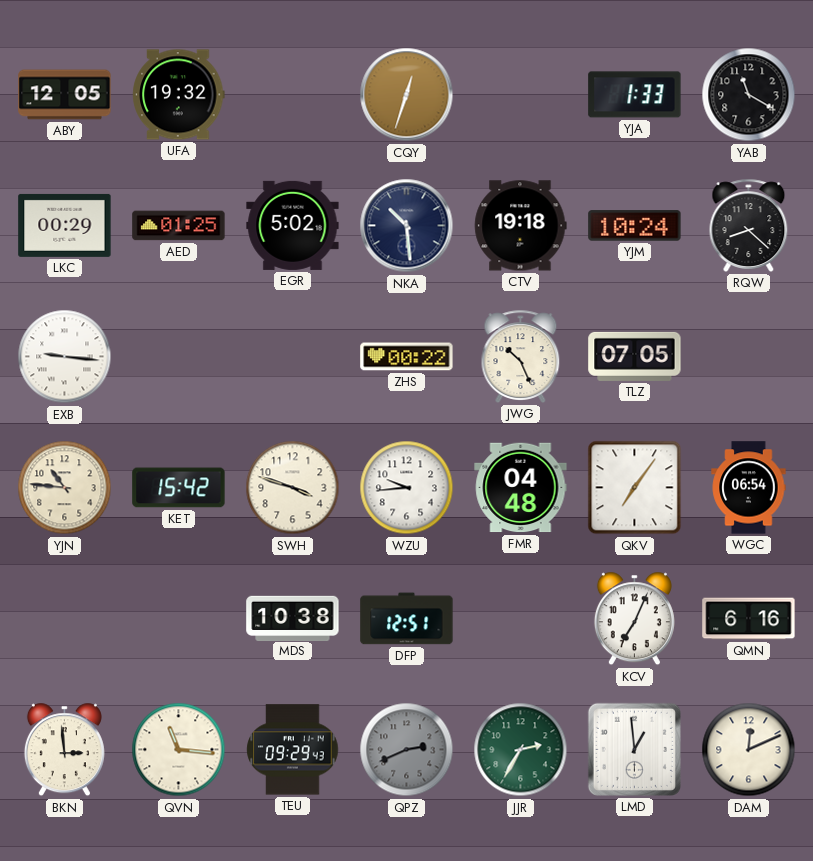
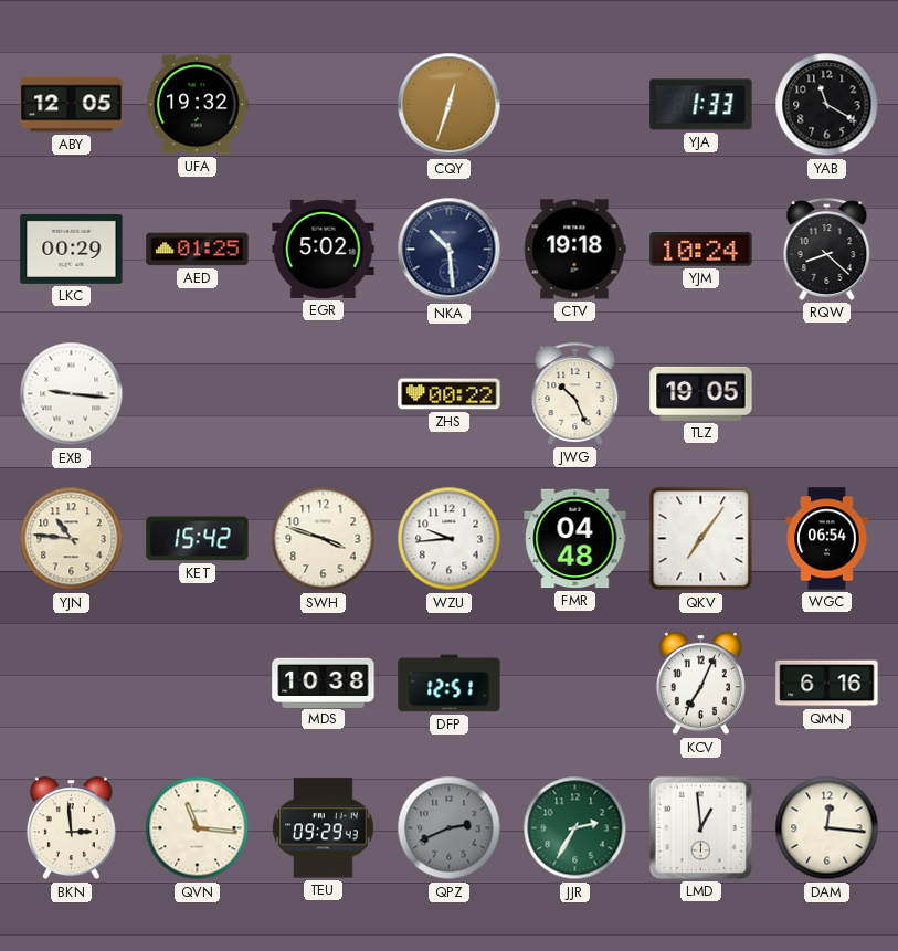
TLZ: 07:05 -> 19:05 (701, 393)
DAM: 12:11 -> 12:16 (827, 828)
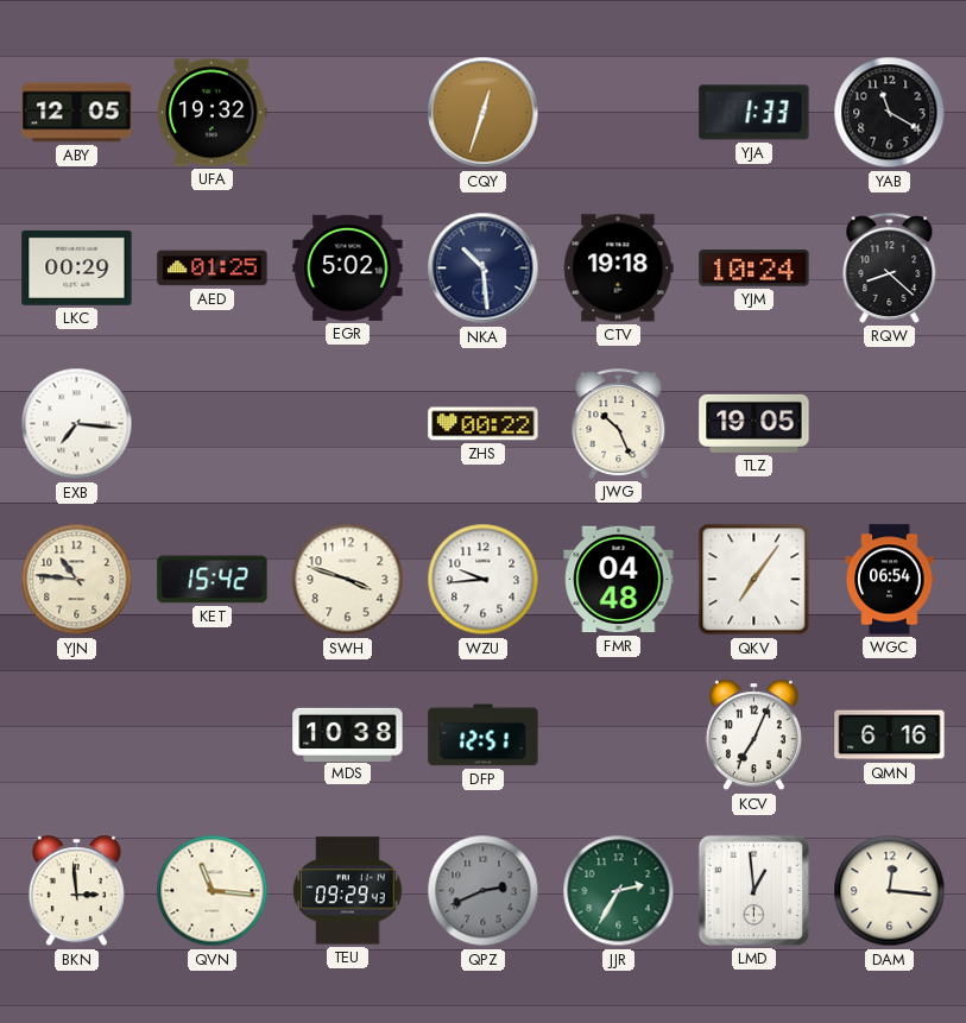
EXB: 9:16 -> 7:16 (77, 424)
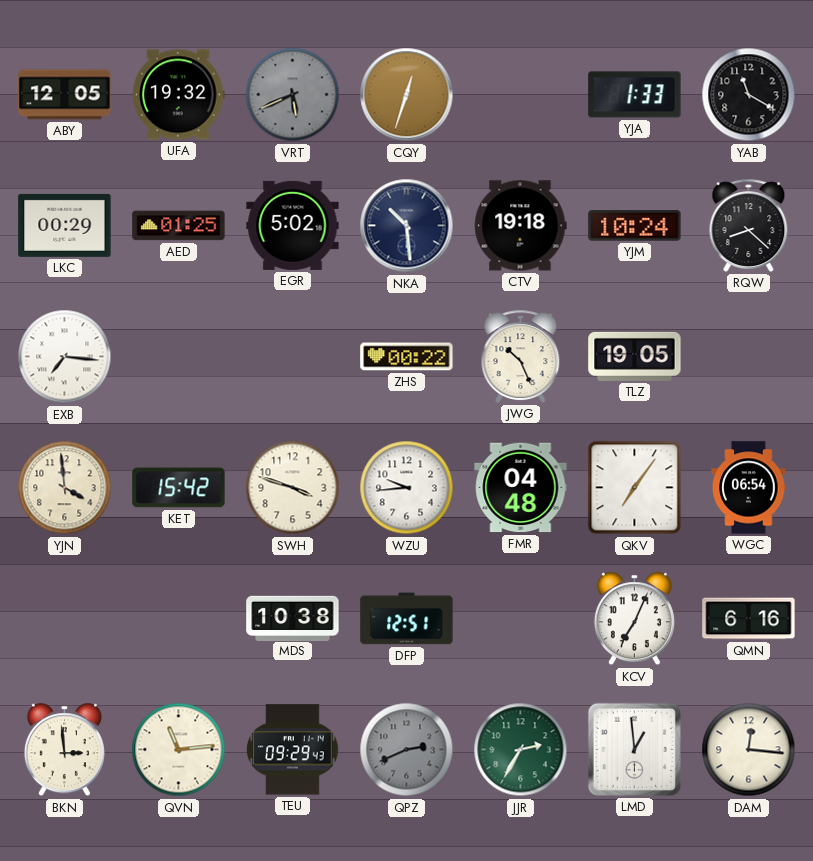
VRT: none -> 5:41 (293, 95)
YJN: 10:46 -> 3:59 (65, 488)
QVN: 11:16 -> 11:14 (179, 750)
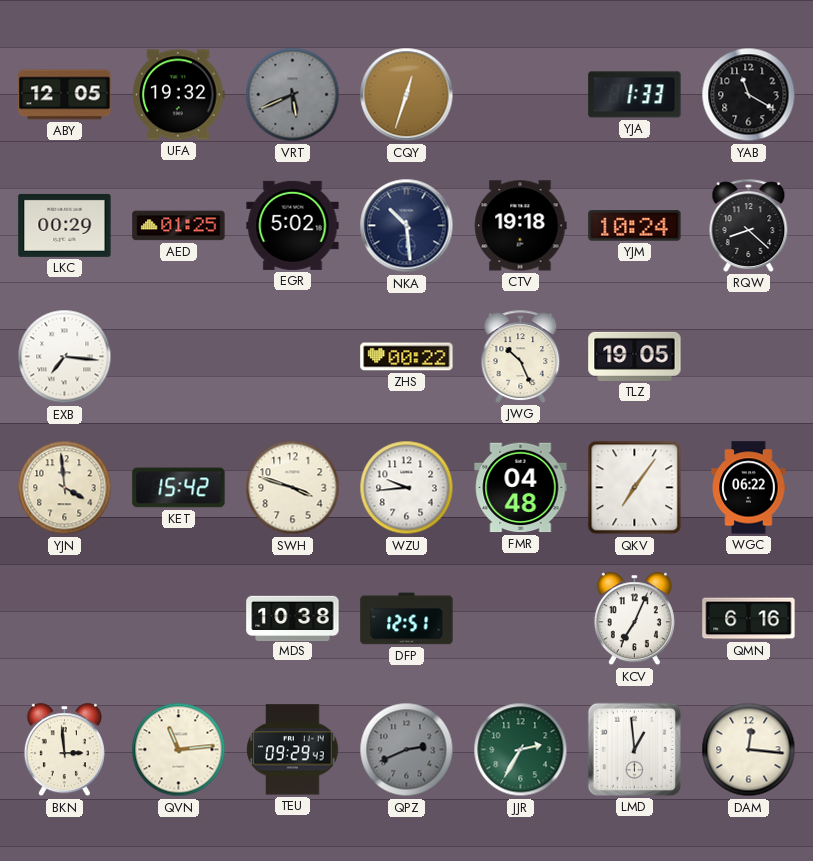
WGC: 06:54 -> 06:22 (749, 488)
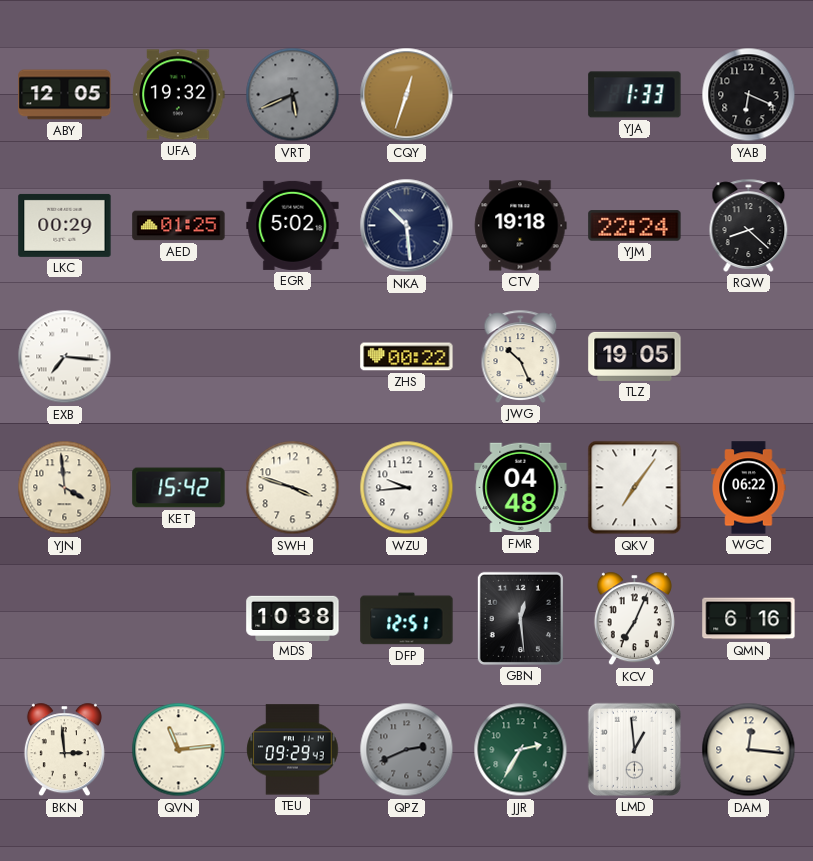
YAB: 11:20 -> 6:19 (749, 95)
YJM: 10:24 -> 22:24 (635, 226)
GBN: none -> 12:29 (520, 618)
